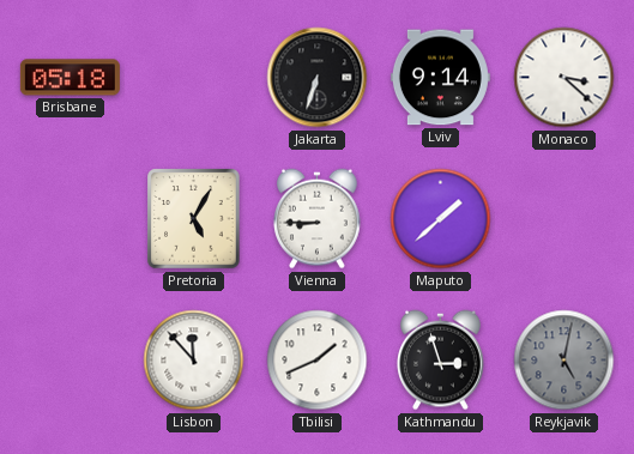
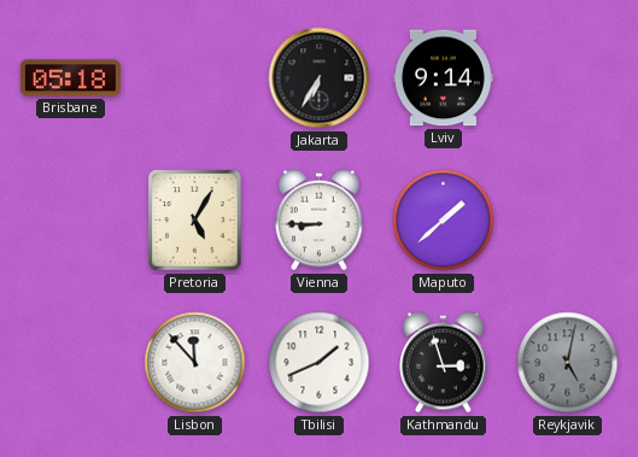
Jakarta: 6:33 -> 6:35 (320, 78)
Monaco: 3:22 -> none (564, 78)
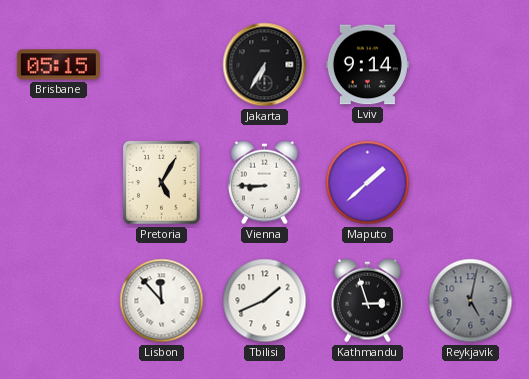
Brisbane: 05:18 -> 05:15 (58, 65)
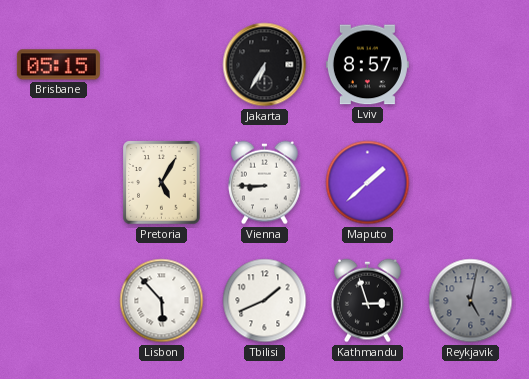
Lviv: 9:14 -> 8:57 (367, 65)
Lisbon: 11:53 -> 5:53 (162, 301)
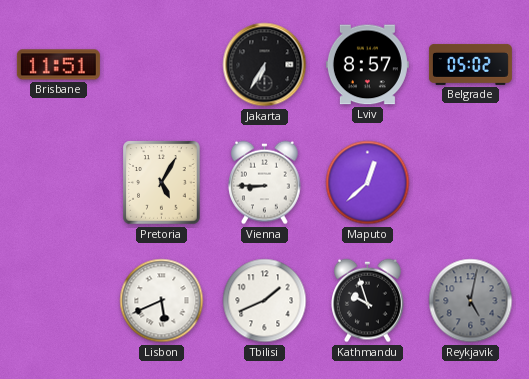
Brisbane: 05:15 -> 11:51 (58, 65)
Belgrade: none -> 05:02 (470, 64)
Maputo: 1:38 -> 12:38 (368, 183)
Lisbon: 5:53 -> 5:41 (162, 301)
Kathmandu: 2:57 -> 9:57 (368, 301)
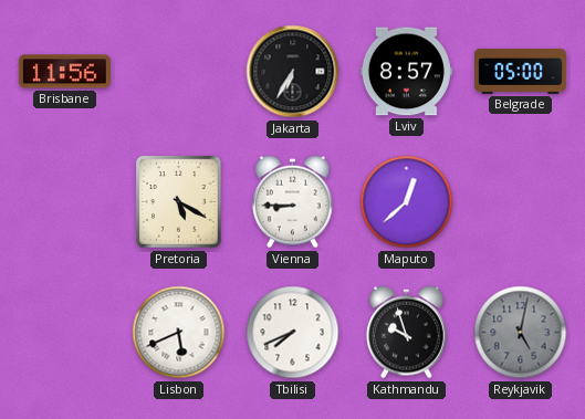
Brisbane: 11:51 -> 11:56 (64, 72)
Belgrade: 05:02 -> 05:00 (520, 71)
Pretoria: 5:05 -> 5:20 (179, 202)
Tbilisi: 1:41 -> 7:41 (293, 333)
